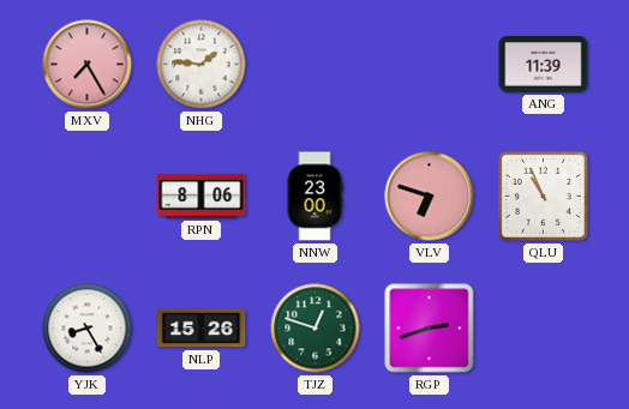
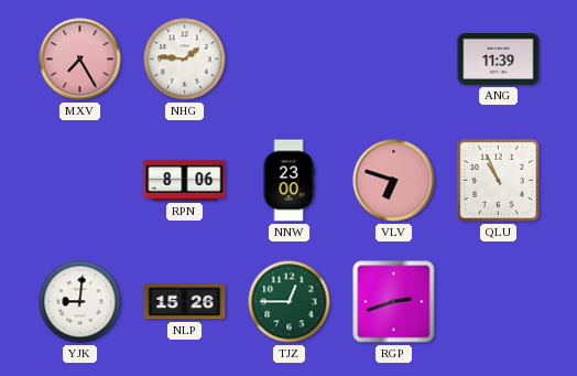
YJK: 8:25 -> 9:01 (80, 302)
TJZ: 12:48 -> 12:45 (290, 302)
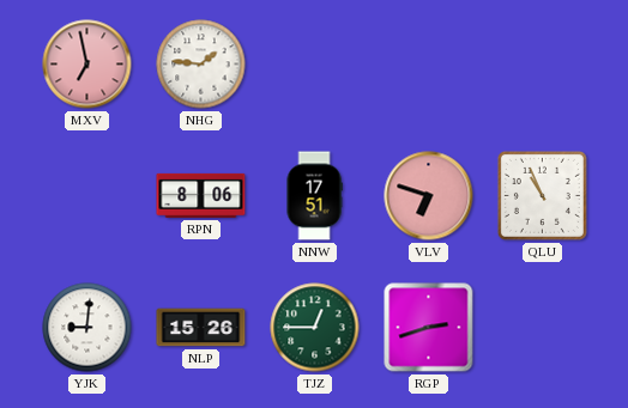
MXV: 7:25 -> 6:58 (87, 65)
ANG: 11:39 -> none (499, 60)
NNW: 23:00 -> 17:51 (314, 196)
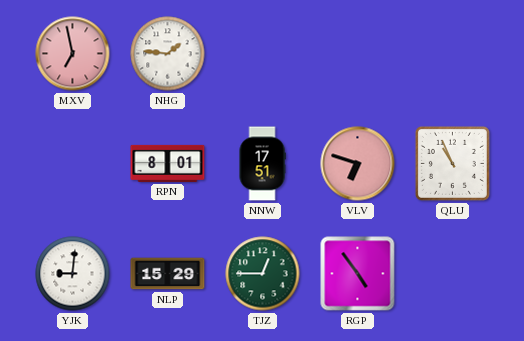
RPN: 8:06 -> 8:01 (168, 163)
NLP: 15:26 -> 15:29 (168, 274)
RGP: 2:42 -> 4:54 (358, 274)
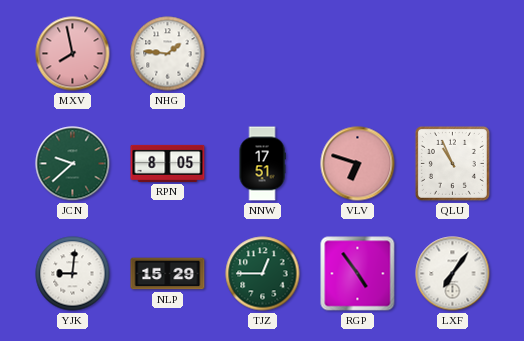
MXV: 6:58 -> 7:58 (73, 54)
JCN: none -> 9:38 (73, 164)
RPN: 8:01 -> 8:05 (168, 163)
LXF: none -> 7:06 (453, 274)
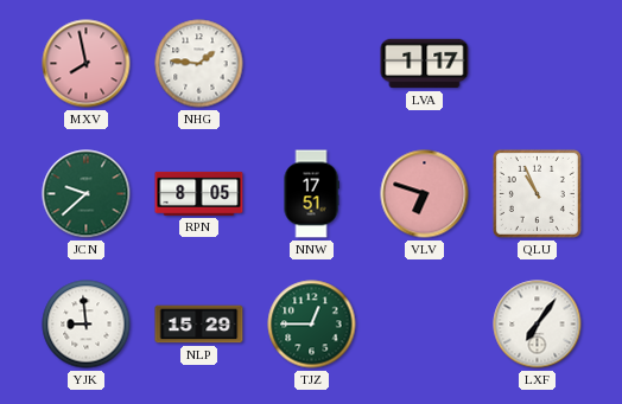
LVA: none -> 1:17 (425, 64)
YJK: 9:01 -> 8:59 (87, 325)
RGP: 4:54 -> none (358, 274)
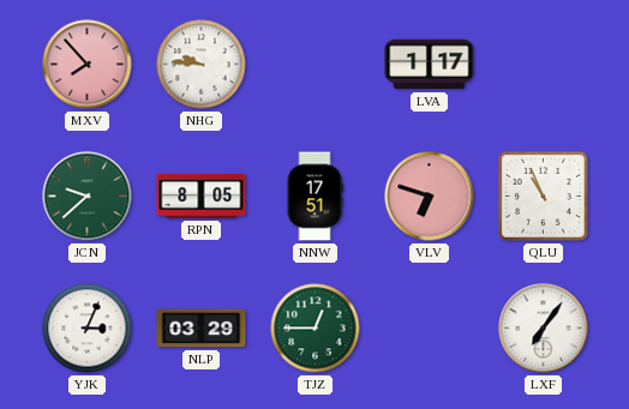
MXV: 7:58 -> 7:53 (88, 65)
NHG: 1:46 -> 9:46 (202, 65)
YJK: 8:59 -> 3:04 (88, 329)
NLP: 15:29 -> 03:29 (202, 329)
